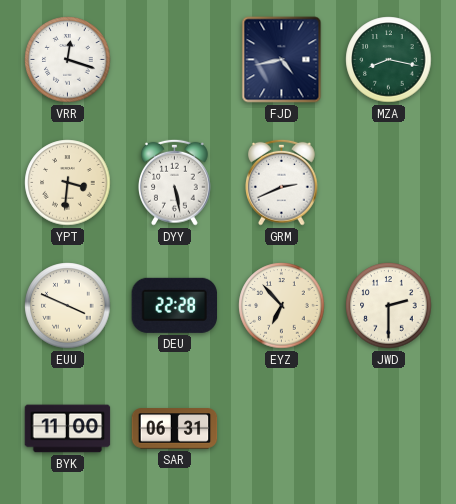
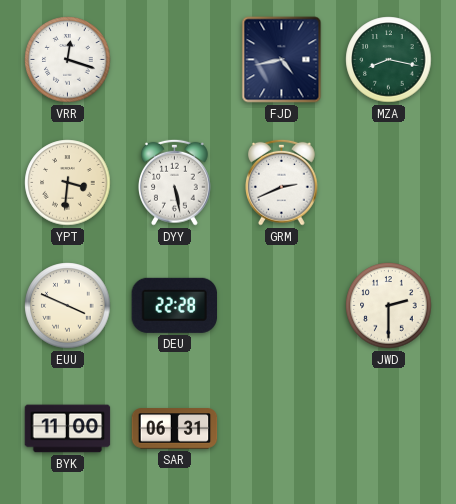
EYZ: 6:53 -> none (282, 306)
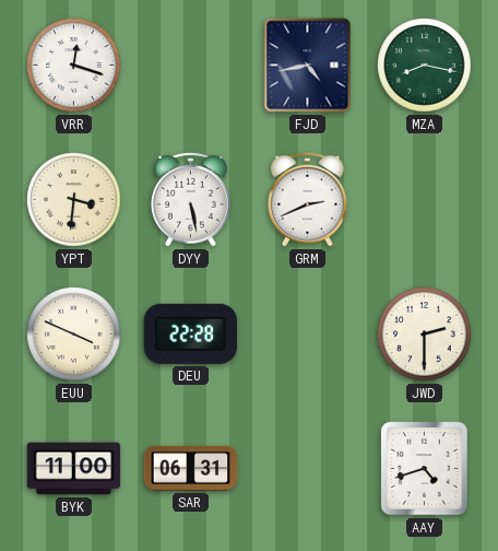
AAY: none -> 4:42 (425, 469)
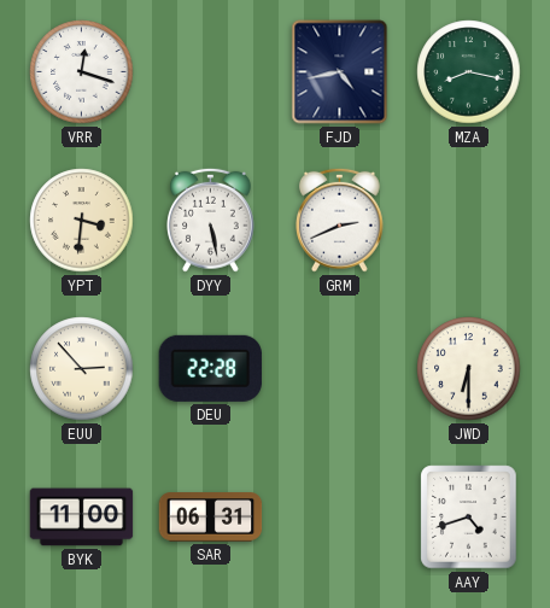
EUU: 3:49 -> 2:53 (82, 369)
JWD: 2:30 -> 6:30 (469, 369)
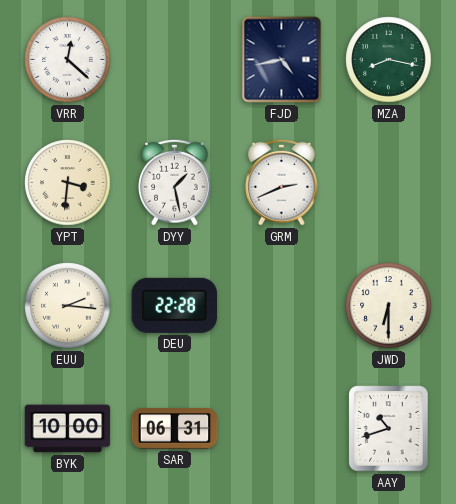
VRR: 12:18 -> 12:22 (68, 60)
DYY: 5:28 -> 1:28 (175, 182)
EUU: 2:53 -> 2:16 (68, 306)
BYK: 11:00 -> 10:00 (68, 429)
AAY: 4:42 -> 10:42 (389, 429)
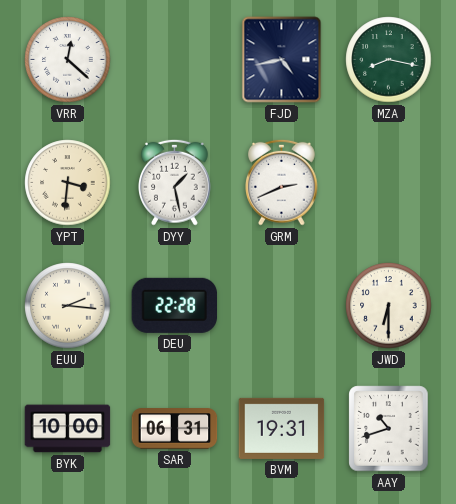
BVM: none -> 19:31 (282, 428)
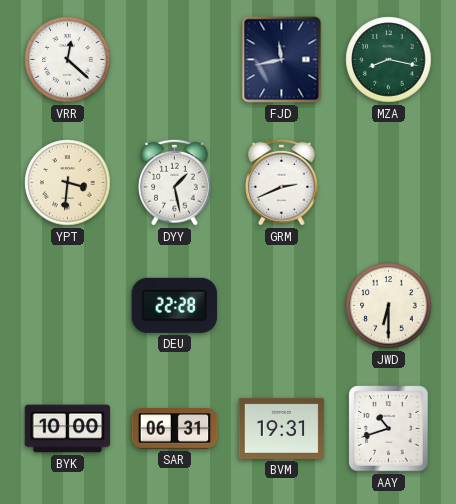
FJD: 4:43 -> 11:43 (282, 60)
EUU: 2:16 -> none (68, 306)
